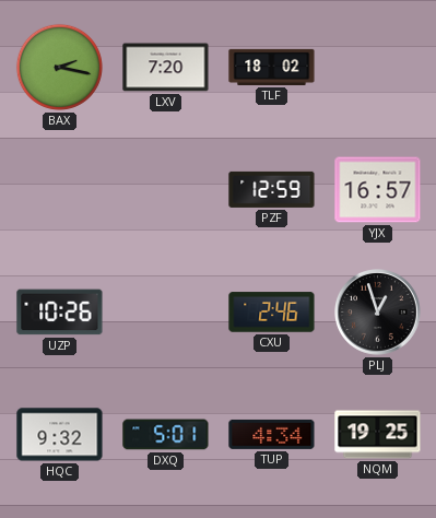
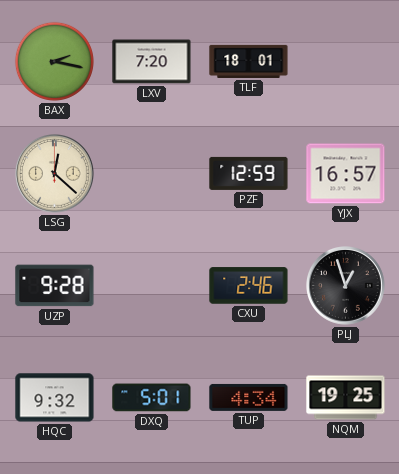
TLF: 18:02 -> 18:01 (249, 61)
LSG: none -> 12:22 (55, 174)
UZP: 10:26 -> 9:28 (55, 286)
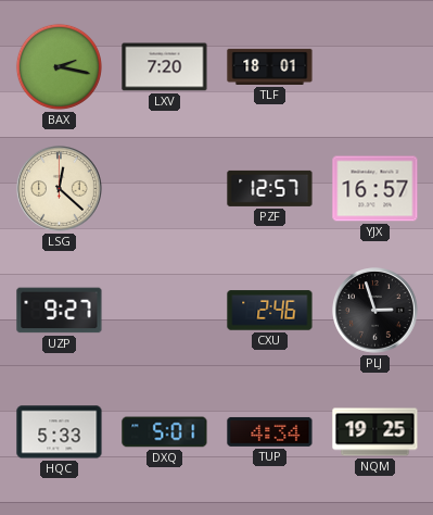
PZF: 12:59 -> 12:57 (270, 188)
UZP: 9:28 -> 9:27 (60, 311)
PLJ: 12:57 -> 2:57 (375, 311)
HQC: 9:32 -> 5:33 (60, 432)
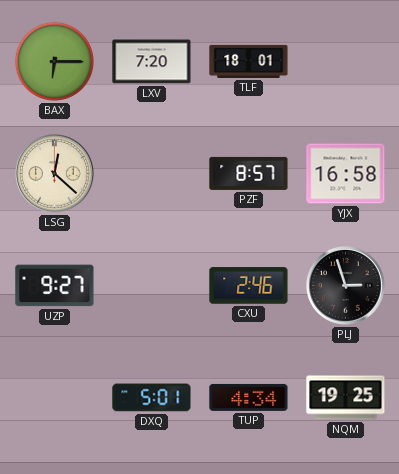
BAX: 2:17 -> 6:15 (54, 61)
PZF: 12:57 -> 8:57 (249, 173)
YJX: 16:57 -> 16:58 (346, 174)
HQC: 5:33 -> none (60, 432)
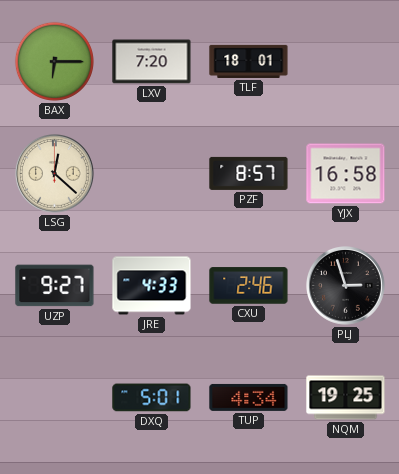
JRE: none -> 4:33 (152, 286)
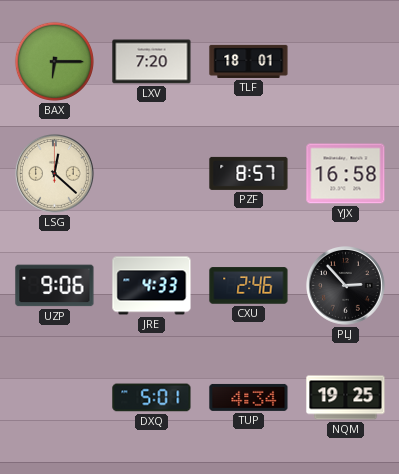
UZP: 9:27 -> 9:06 (55, 286)
PLJ: 2:57 -> 2:53 (346, 286)
